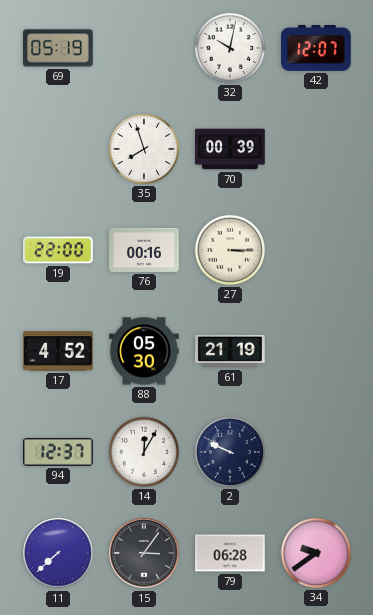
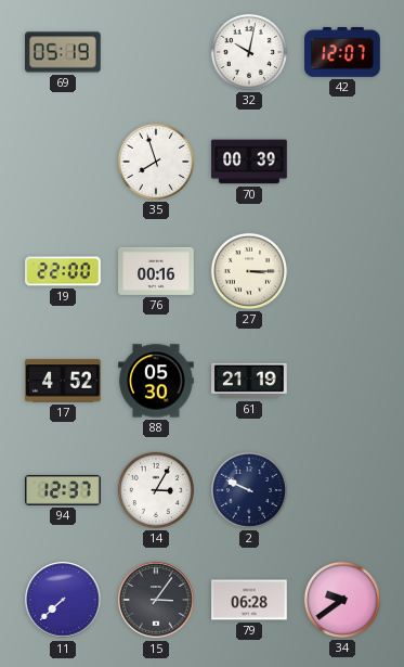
14: 12:05 -> 3:05 (156, 490)
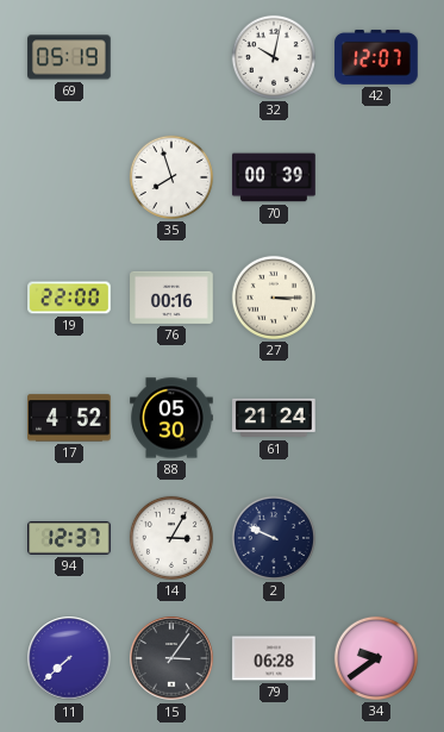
61: 21:19 -> 21:24 (274, 418)
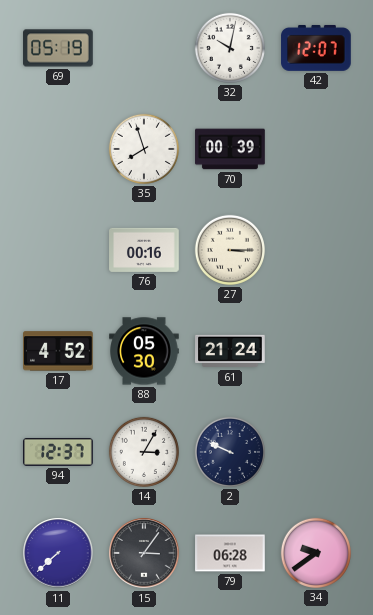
19: 22:00 -> none (69, 298)
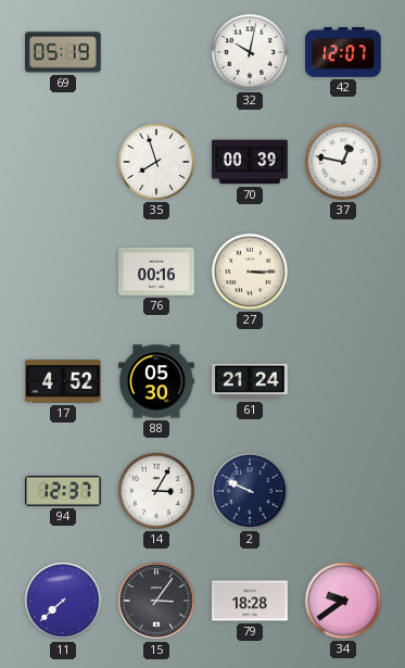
37: none -> 12:47 (343, 162)
79: 06:28 -> 18:28 (250, 601)
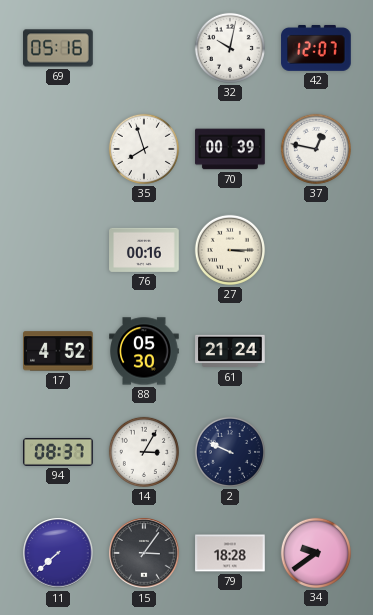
69: 05:19 -> 05:16 (58, 48)
94: 12:37 -> 08:37 (58, 452)
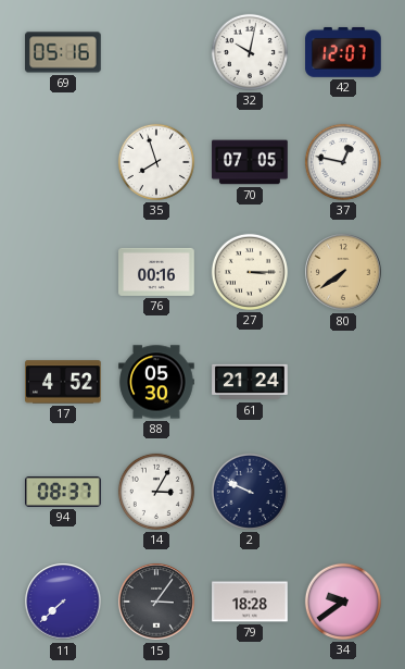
70: 00:39 -> 07:05 (250, 162)
80: none -> 7:39 (343, 272)
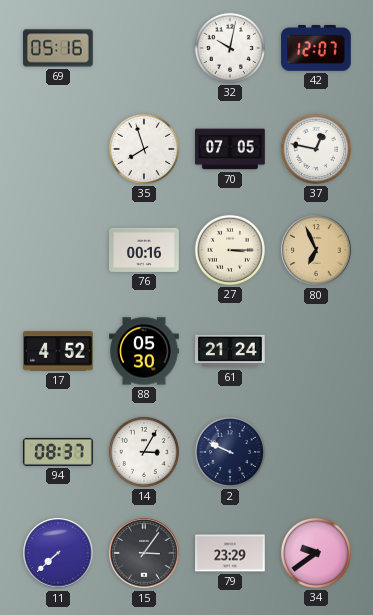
80: 7:39 -> 6:56 (316, 250)
79: 18:28 -> 23:29 (230, 553)
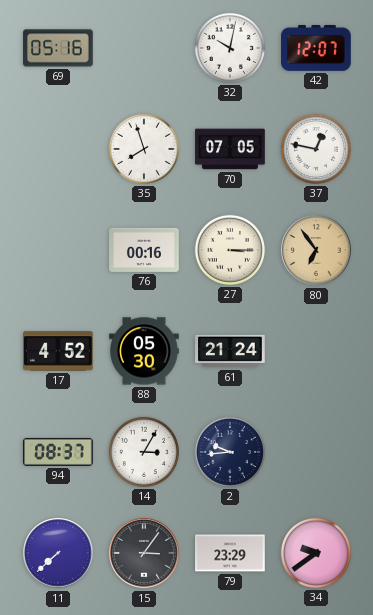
80: 6:56 -> 6:54 (316, 250)
2: 9:49 -> 9:44 (230, 452)
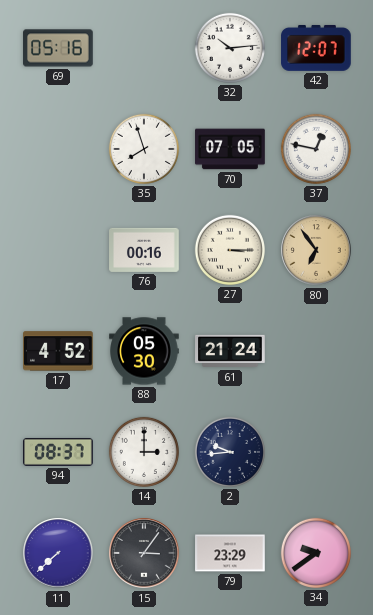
32: 10:02 -> 10:14 (230, 48)
14: 3:05 -> 3:00 (144, 452)
